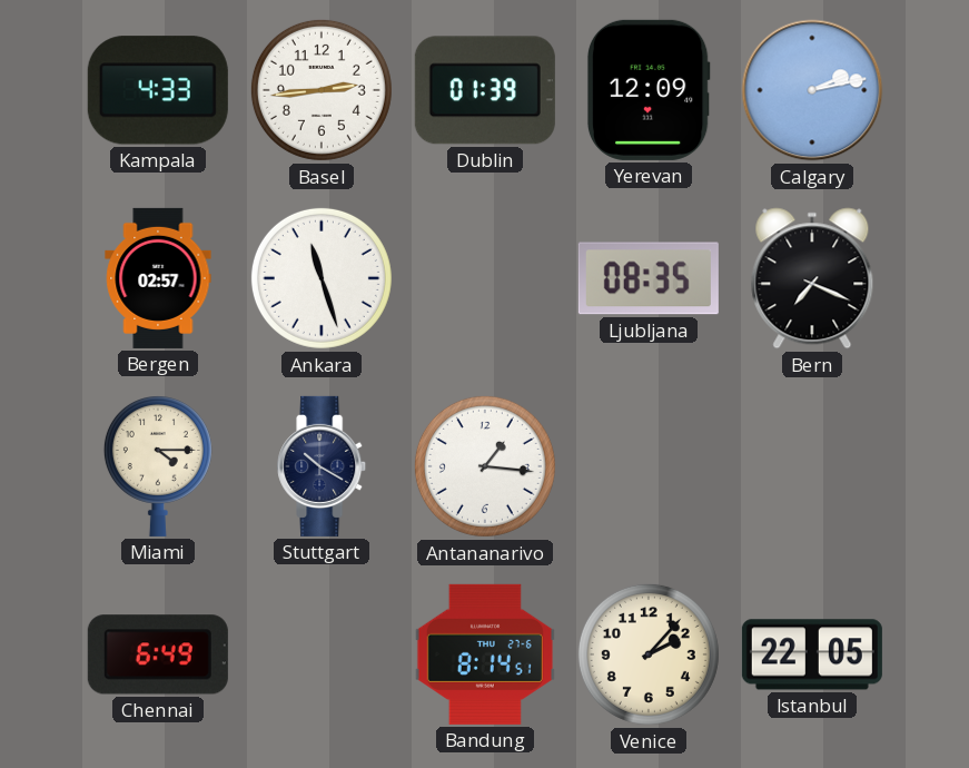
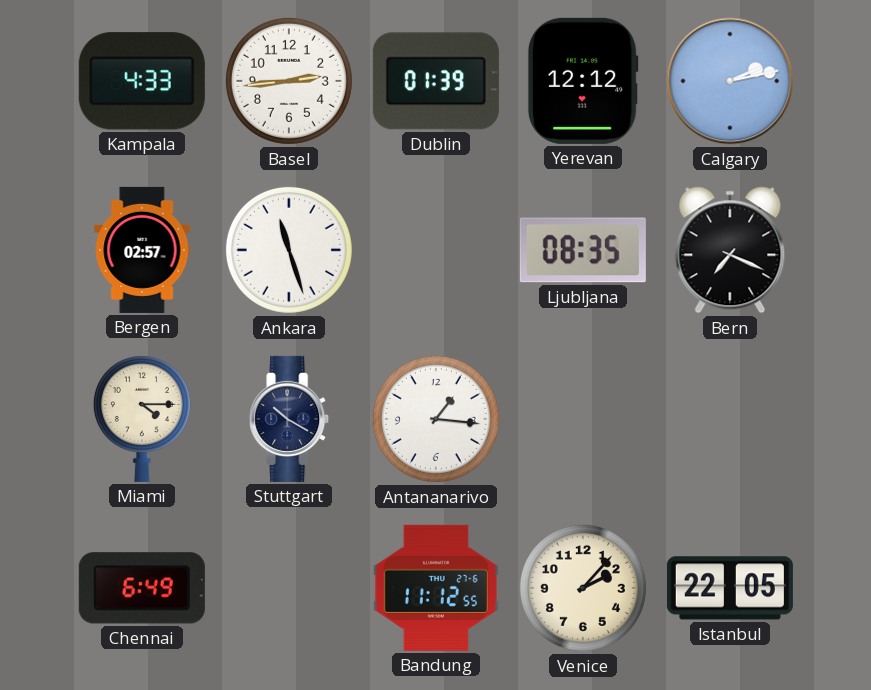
Yerevan: 12:09 -> 12:12 (583, 81)
Bandung: 8:14 -> 11:12 (436, 588)
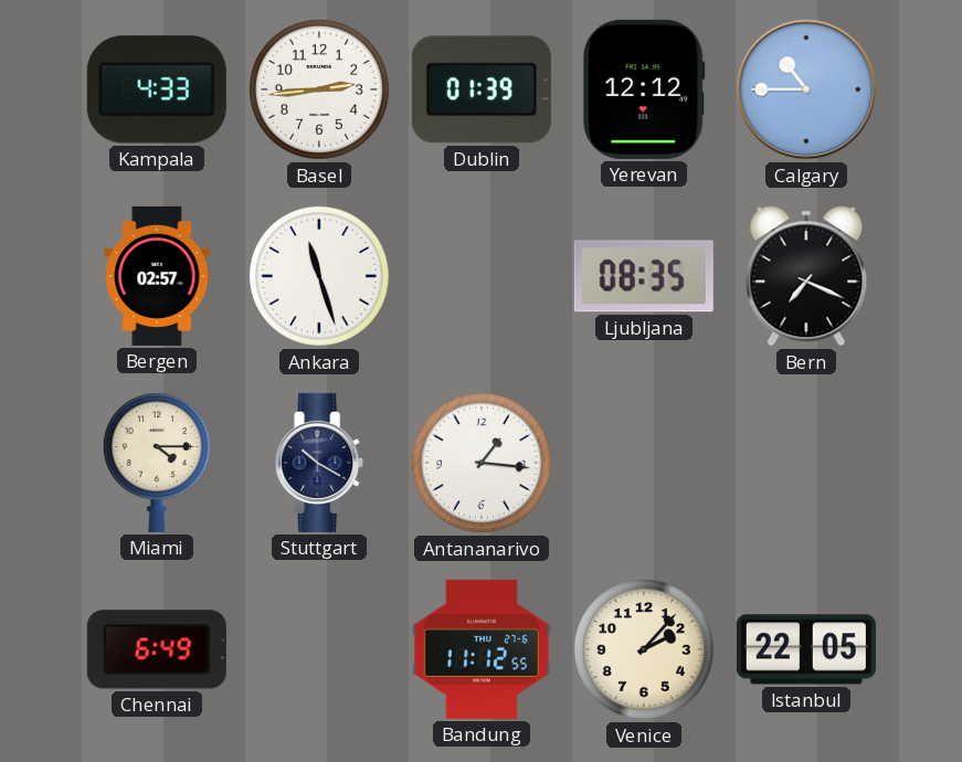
Calgary: 2:13 -> 10:45 (806, 89)
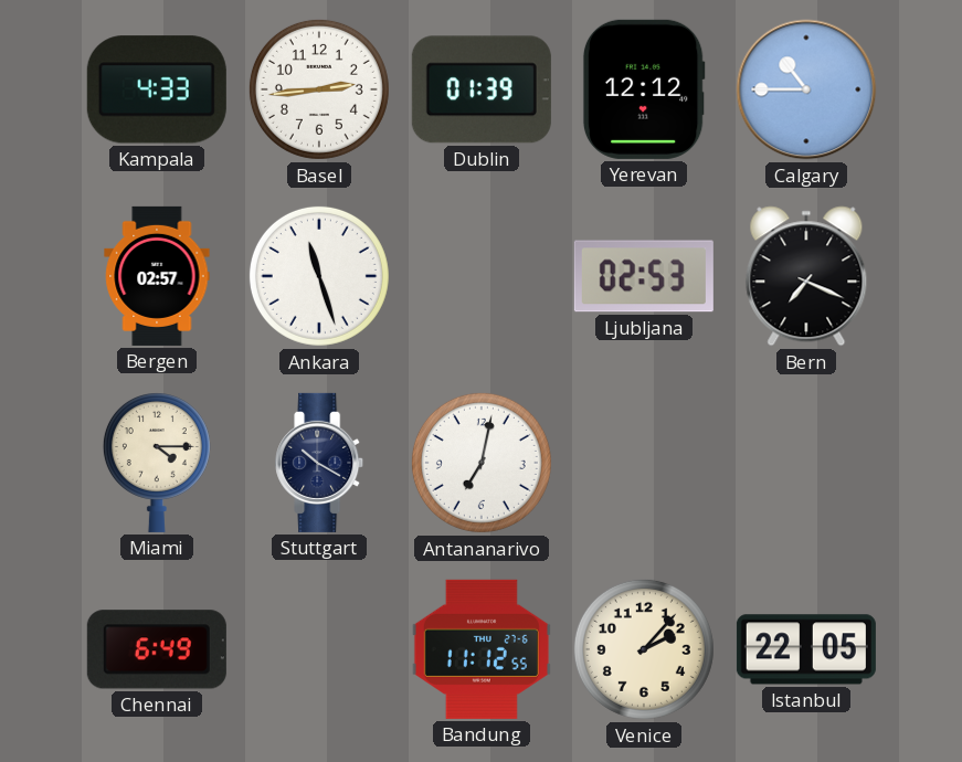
Ljubljana: 08:35 -> 02:53 (644, 276)
Antananarivo: 1:16 -> 7:02 (482, 463)
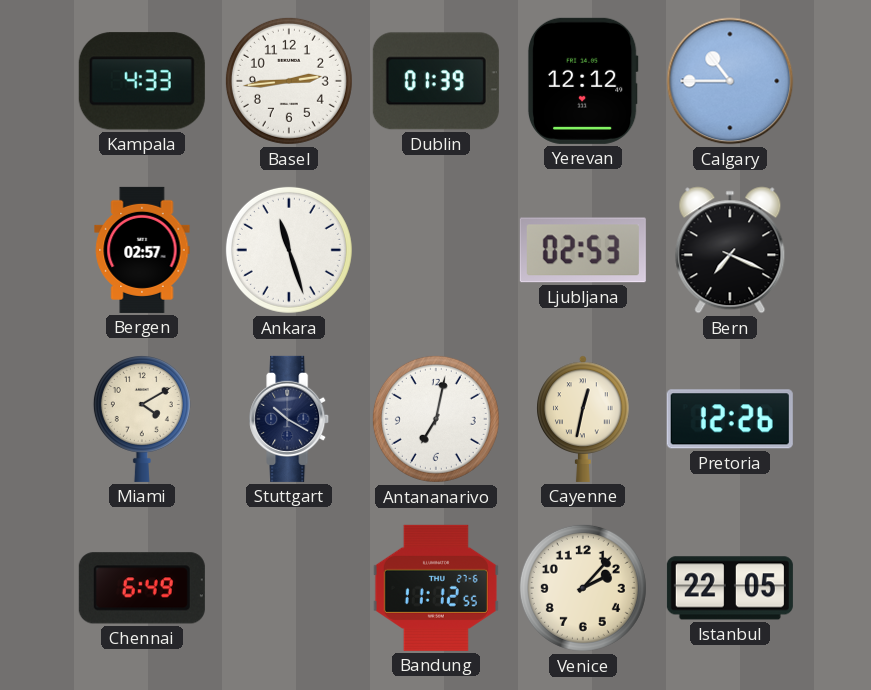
Miami: 4:15 -> 4:10 (142, 419)
Cayenne: none -> 12:32 (583, 419)
Pretoria: none -> 12:26 (730, 419)
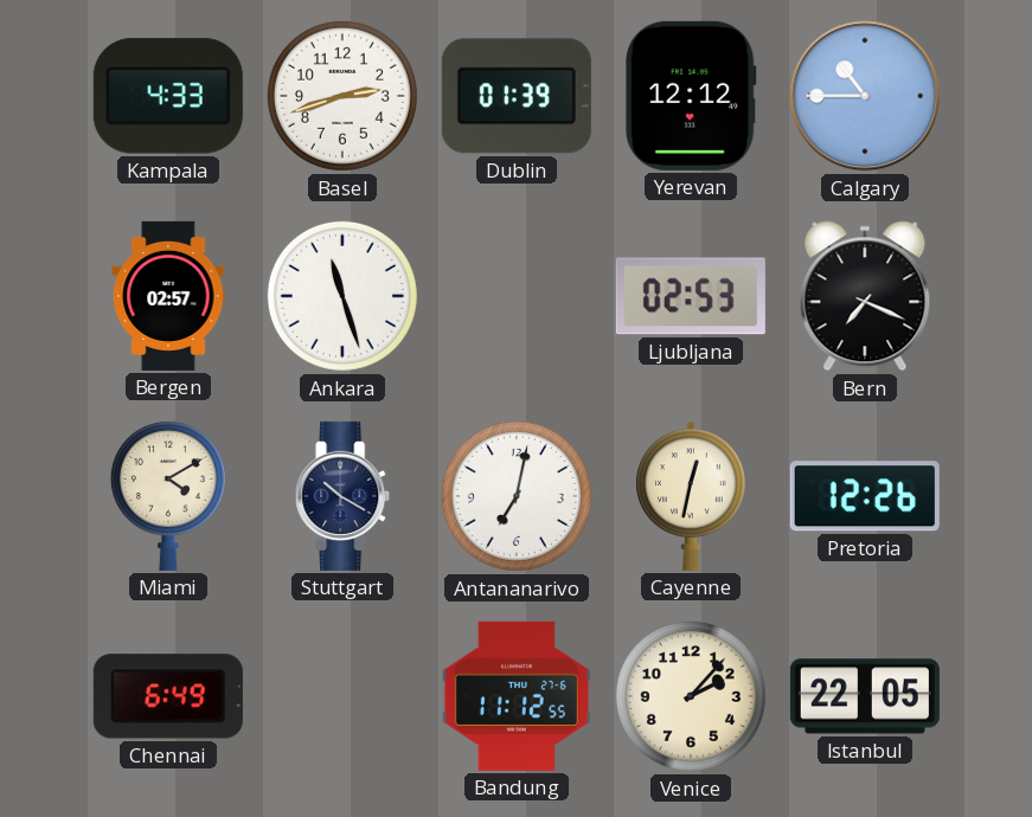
Basel: 2:44 -> 2:42 (342, 96)
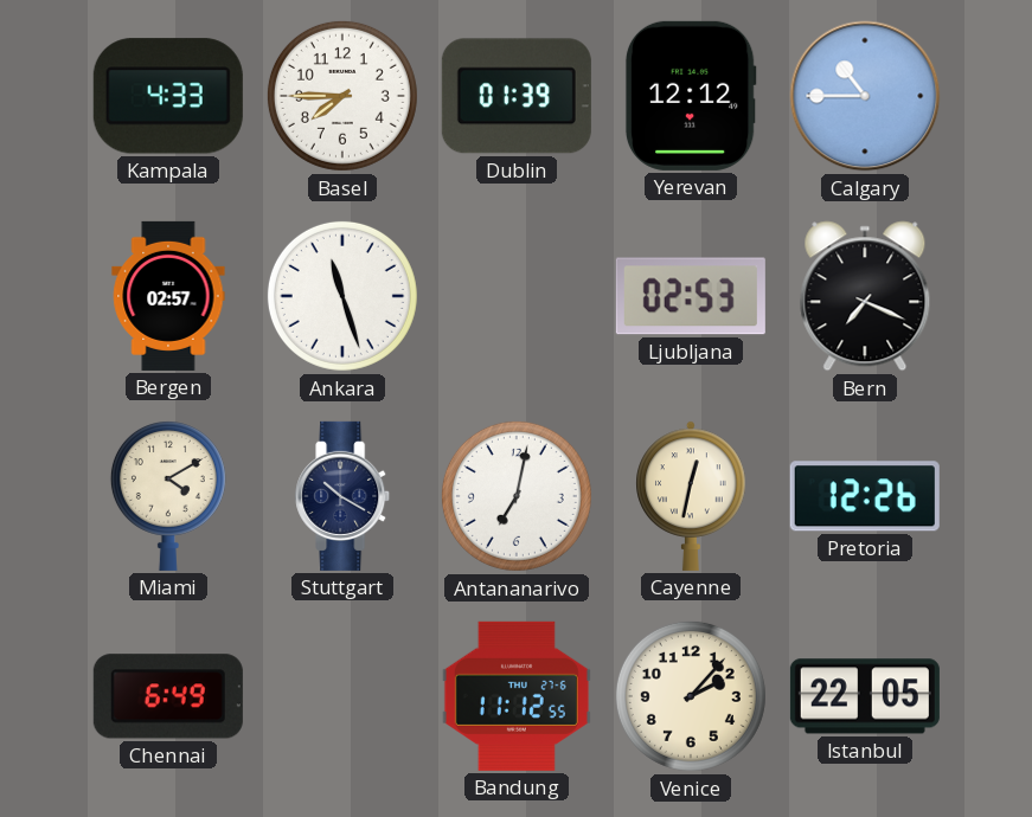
Basel: 2:42 -> 7:45 (342, 96)
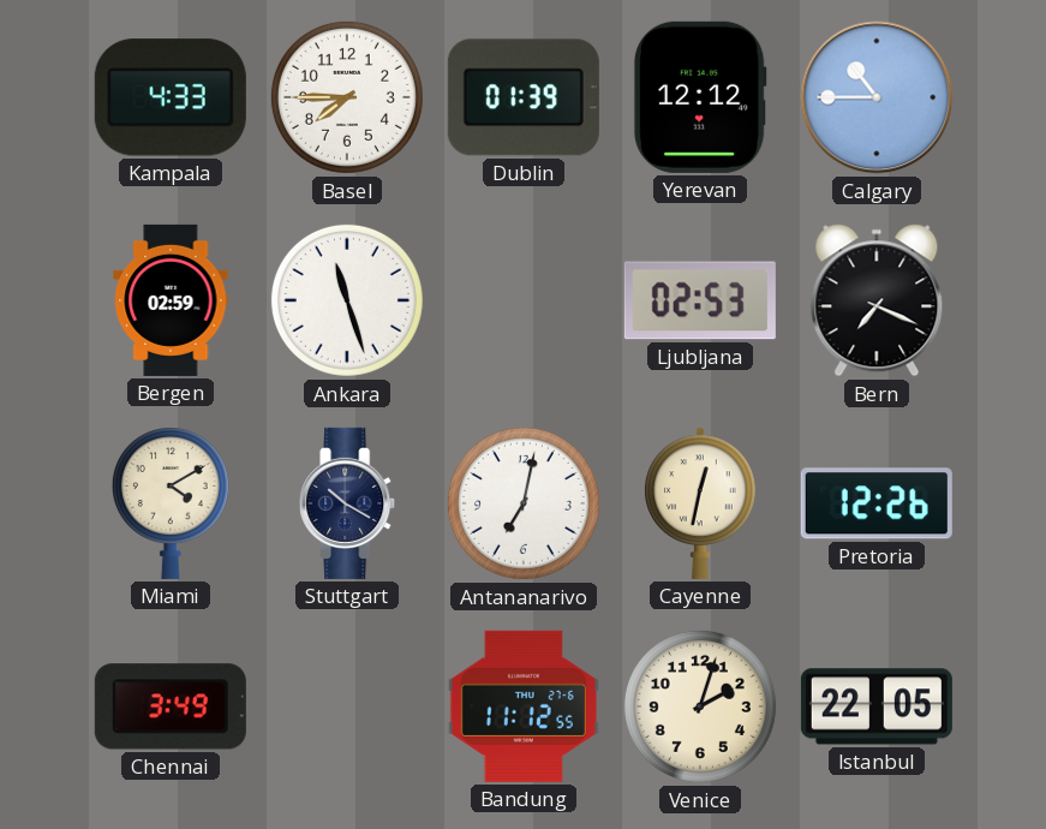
Bergen: 02:57 -> 02:59 (171, 300)
Chennai: 6:49 -> 3:49 (171, 706)
Venice: 2:07 -> 2:03 (700, 706)
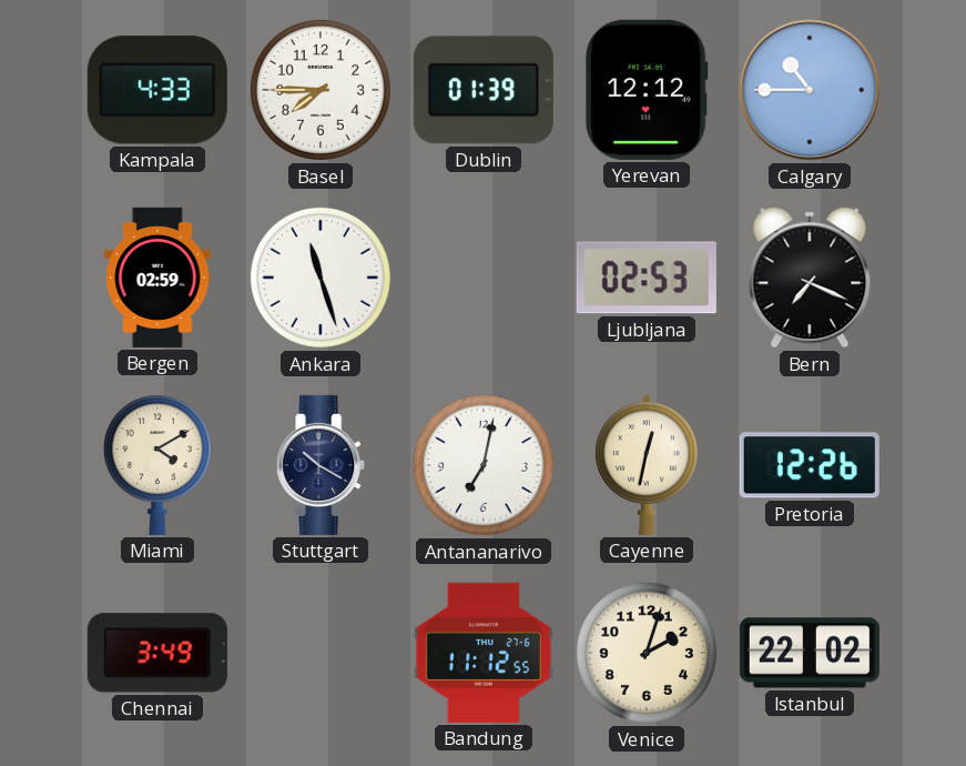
Istanbul: 22:05 -> 22:02 (810, 653)
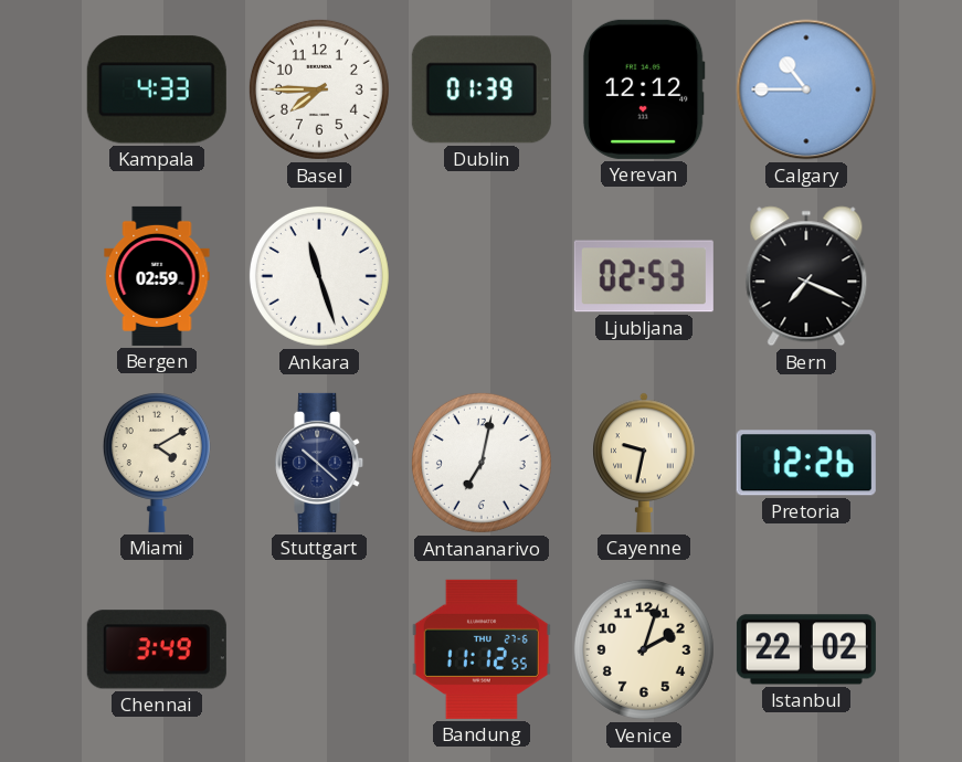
Stuttgart: 10:20 -> 10:22 (320, 463)
Cayenne: 12:32 -> 9:32 (644, 463)
